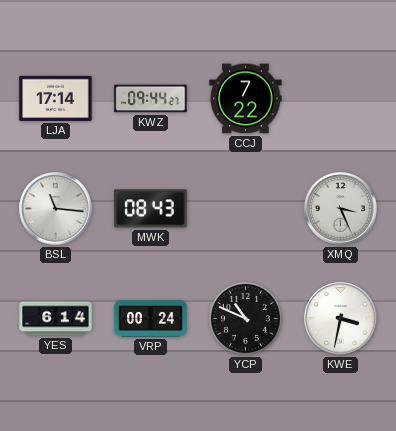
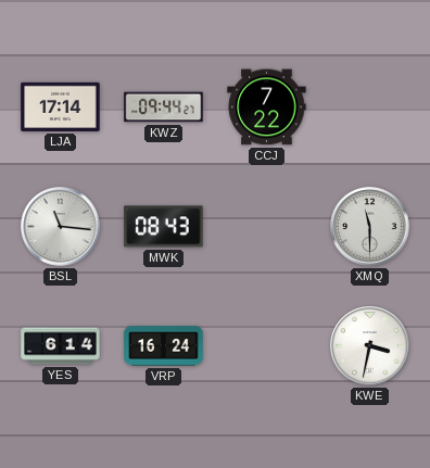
XMQ: 3:26 -> 11:30 (370, 227)
VRP: 00:24 -> 16:24 (164, 346)
YCP: 10:49 -> none (245, 318)
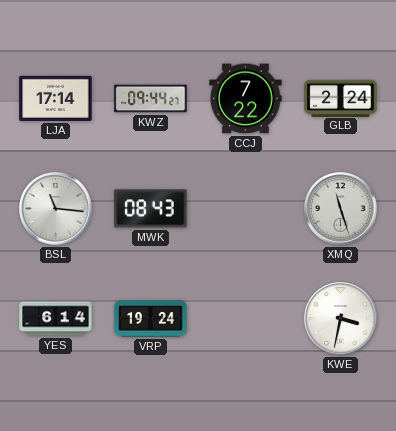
GLB: none -> 2:24 (341, 98)
XMQ: 11:30 -> 11:27 (341, 209)
VRP: 16:24 -> 19:24 (151, 319)
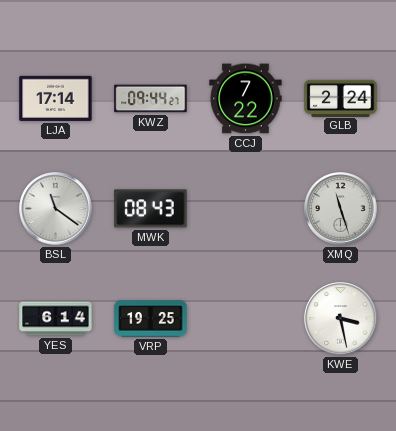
BSL: 11:16 -> 11:21 (56, 209)
VRP: 19:24 -> 19:25 (151, 319)
KWE: 3:32 -> 3:28 (341, 319)
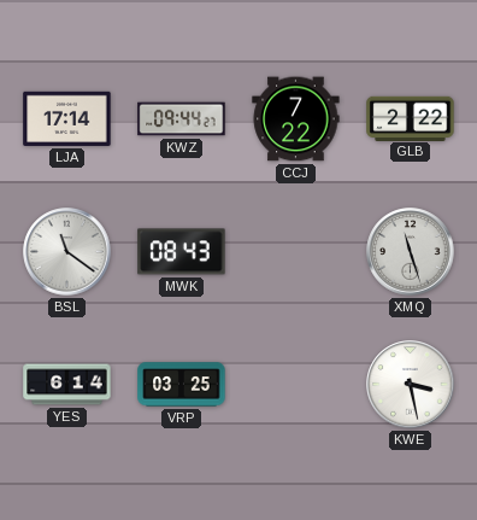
GLB: 2:24 -> 2:22 (411, 118)
VRP: 19:25 -> 03:25 (182, 385)
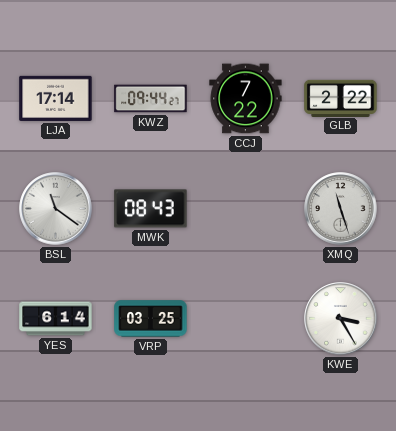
KWE: 3:28 -> 3:25 (341, 319)
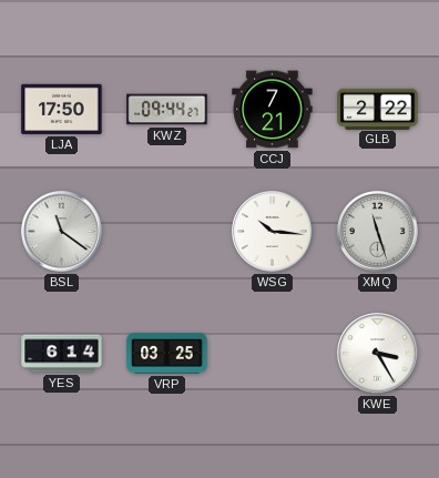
LJA: 17:14 -> 17:50 (62, 109)
CCJ: 7:22 -> 7:21 (273, 110)
MWK: 08:43 -> none (151, 209)
WSG: none -> 10:16 (273, 232)
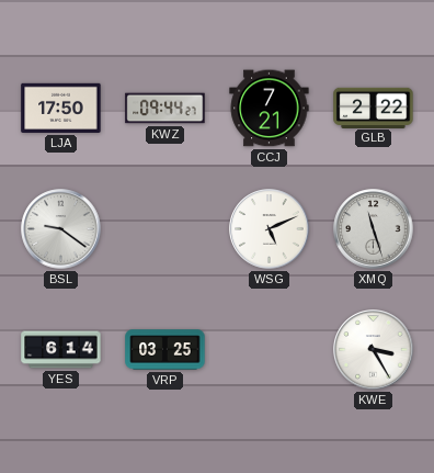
BSL: 11:21 -> 9:21 (61, 229)
WSG: 10:16 -> 5:11 (270, 229)
